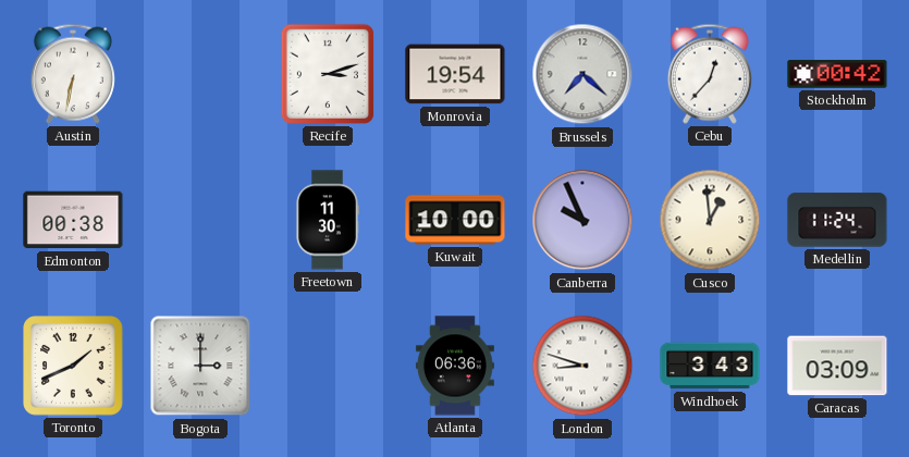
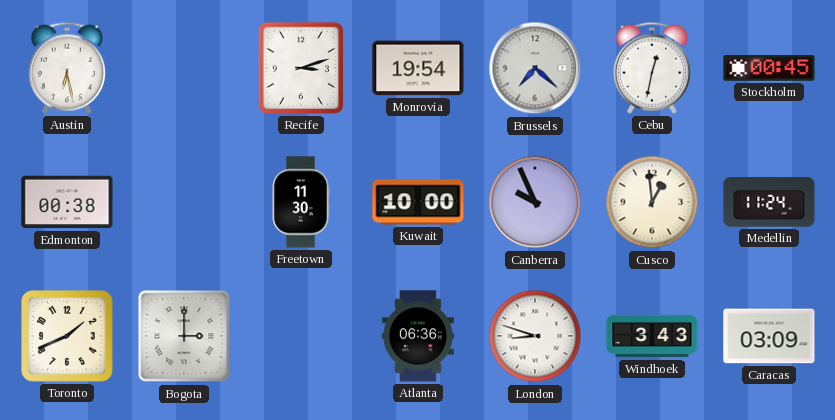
Austin: 6:32 -> 6:28 (67, 68)
Cebu: 12:37 -> 12:32 (652, 68)
Stockholm: 00:42 -> 00:45 (769, 68)
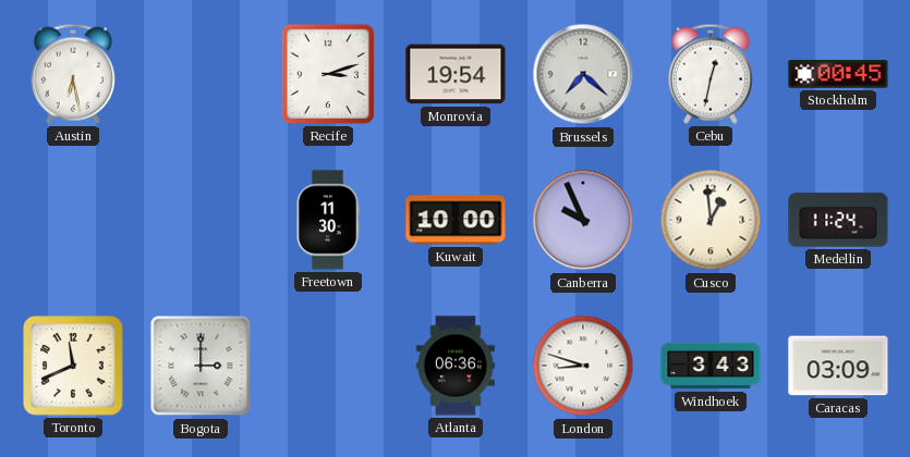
Edmonton: 00:38 -> none (67, 202)
Toronto: 1:41 -> 11:41 (74, 367)
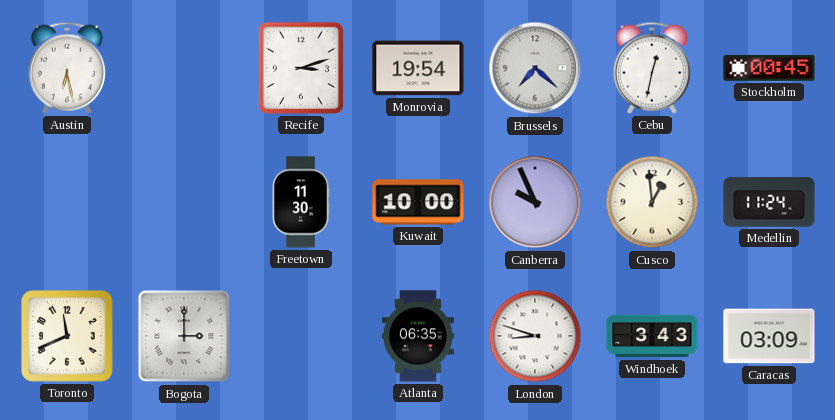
Atlanta: 06:36 -> 06:35 (418, 336)
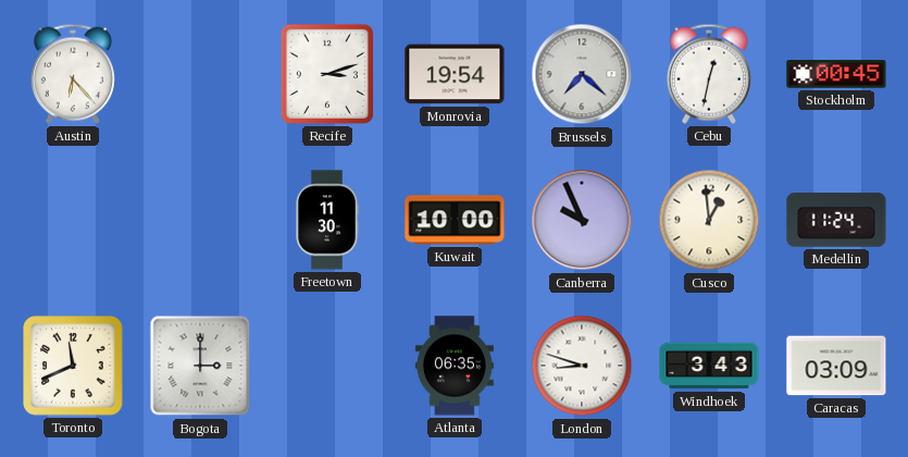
Austin: 6:28 -> 6:23 (73, 74)
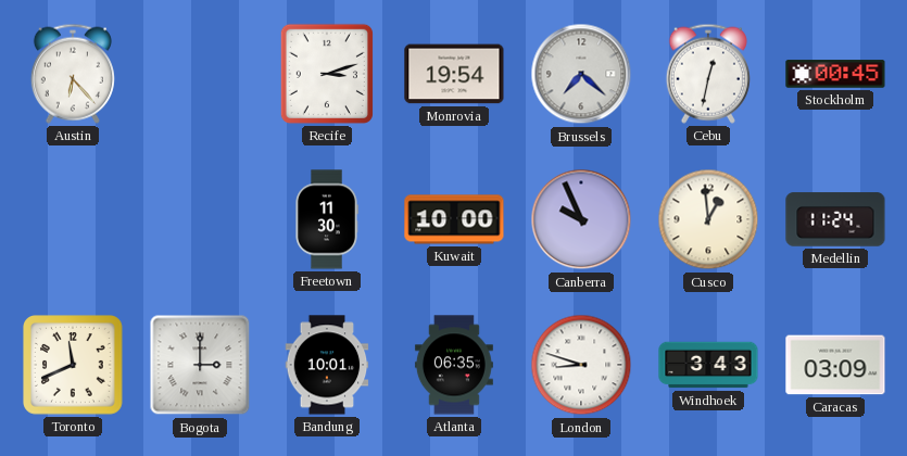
Bandung: none -> 10:01 (327, 365)
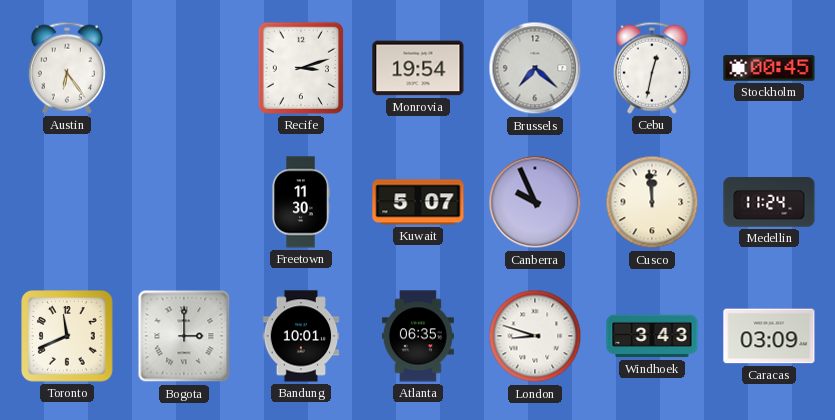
Austin: 6:23 -> 6:24 (67, 68)
Kuwait: 10:00 -> 5:07 (418, 202)
Cusco: 12:59 -> 11:59 (652, 202)
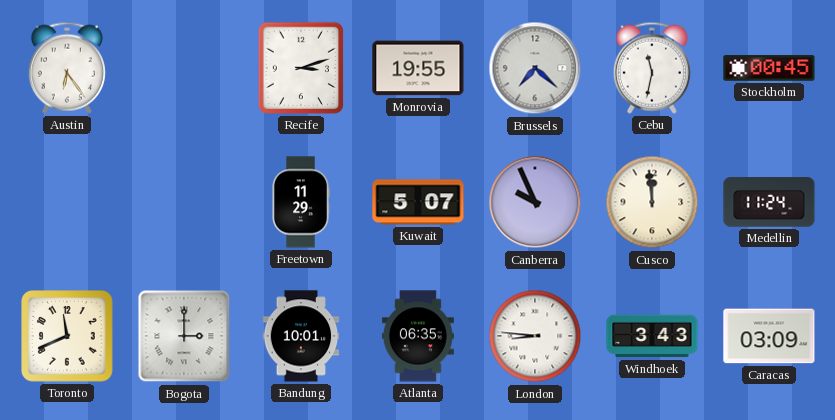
Monrovia: 19:54 -> 19:55 (418, 68)
Cebu: 12:32 -> 11:32 (652, 68)
Freetown: 11:30 -> 11:29 (301, 202)
London: 8:48 -> 8:46 (535, 336)
